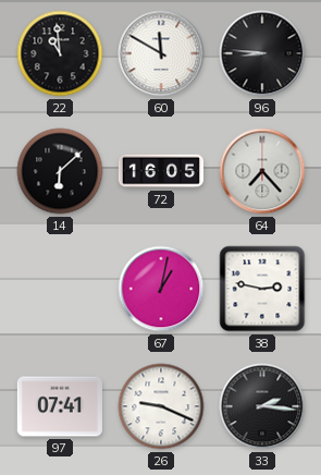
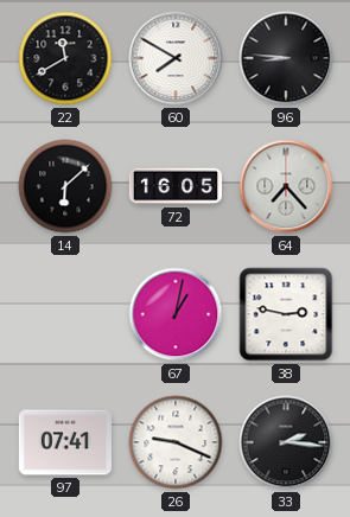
22: 10:59 -> 11:40 (65, 58)
60: 11:50 -> 7:50 (176, 58)
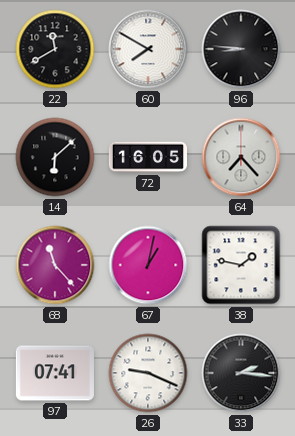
68: none -> 11:23 (55, 265)
38: 2:47 -> 1:47 (241, 265)
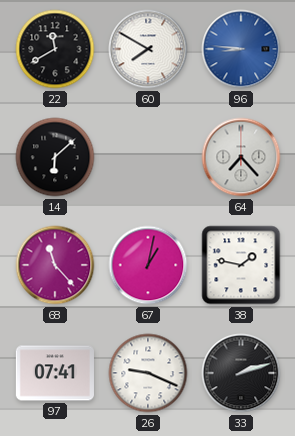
96 dial: black -> blue (241, 49)
72: 16:05 -> none (147, 157)
33: 2:16 -> 2:12 (241, 373)
